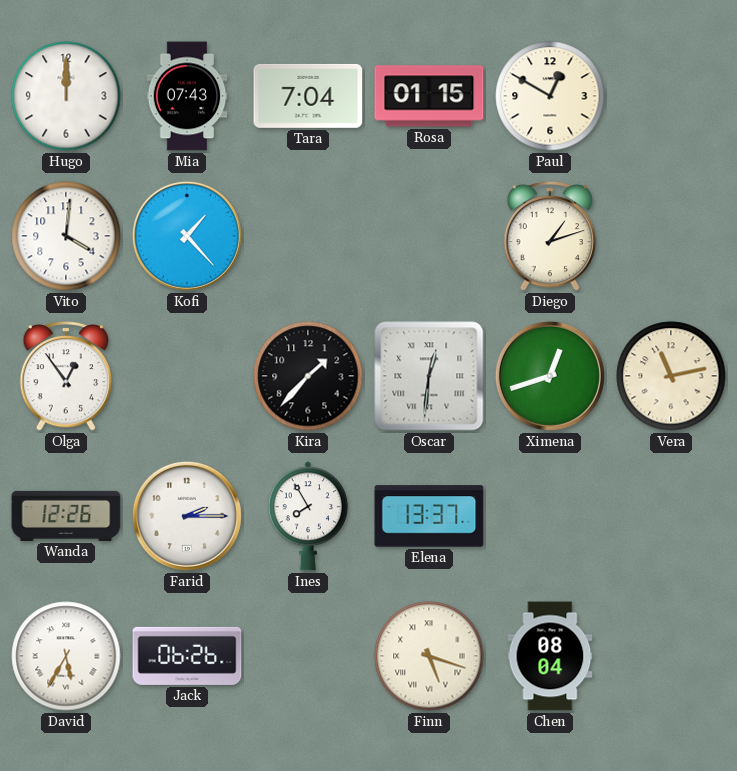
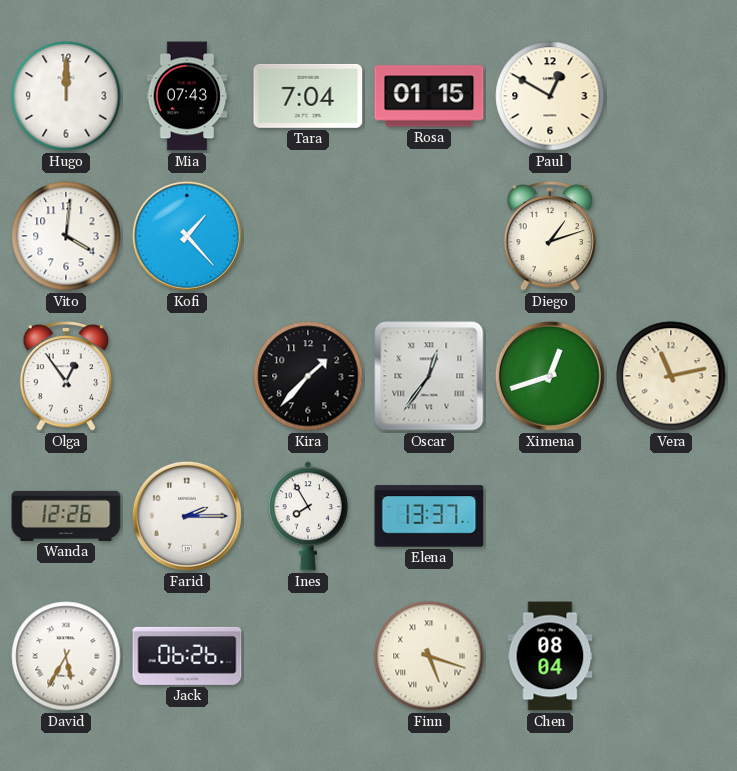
Oscar: 12:31 -> 12:36 (429, 376)
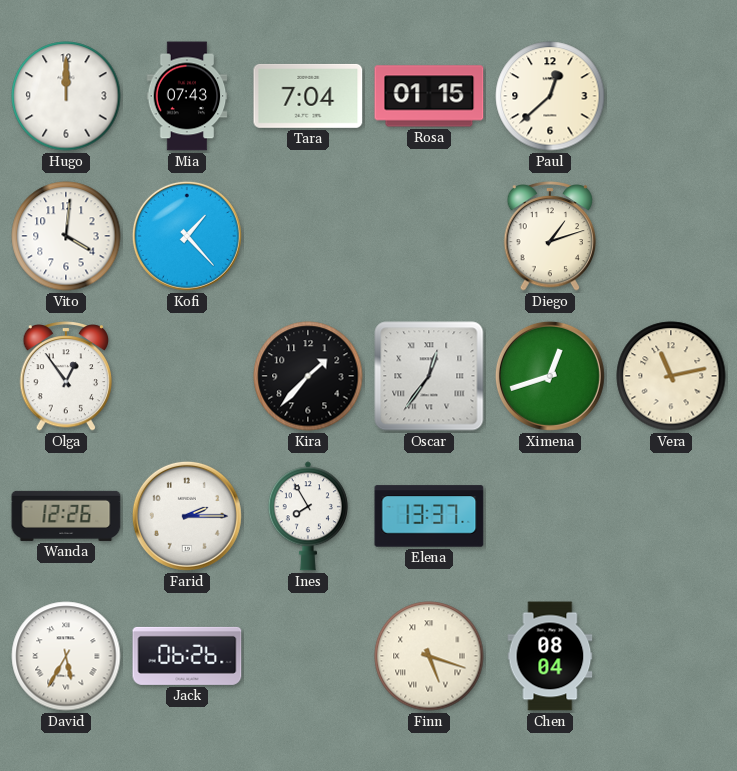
Paul: 12:50 -> 12:38 (550, 96)
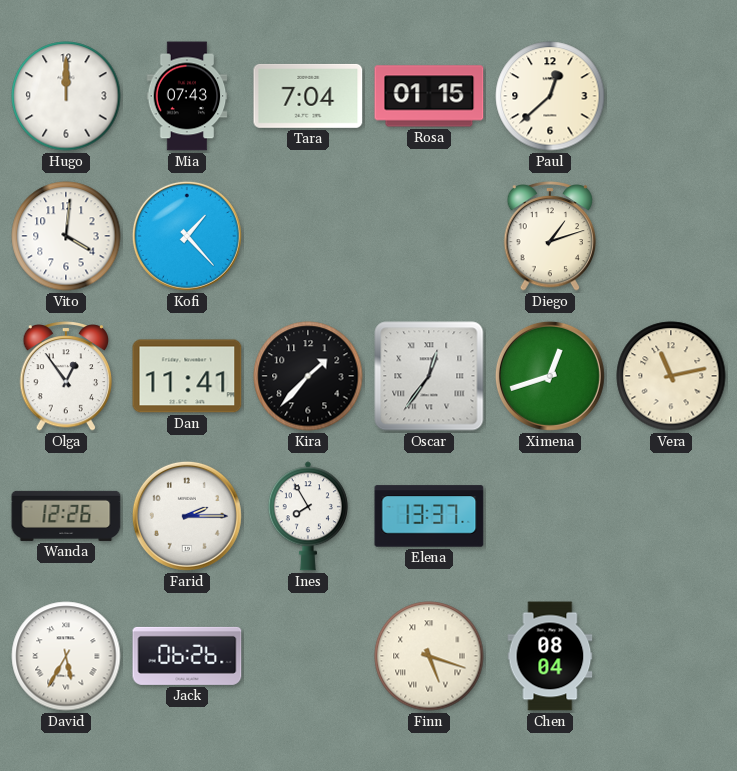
Dan: none -> 11:41 (187, 376)
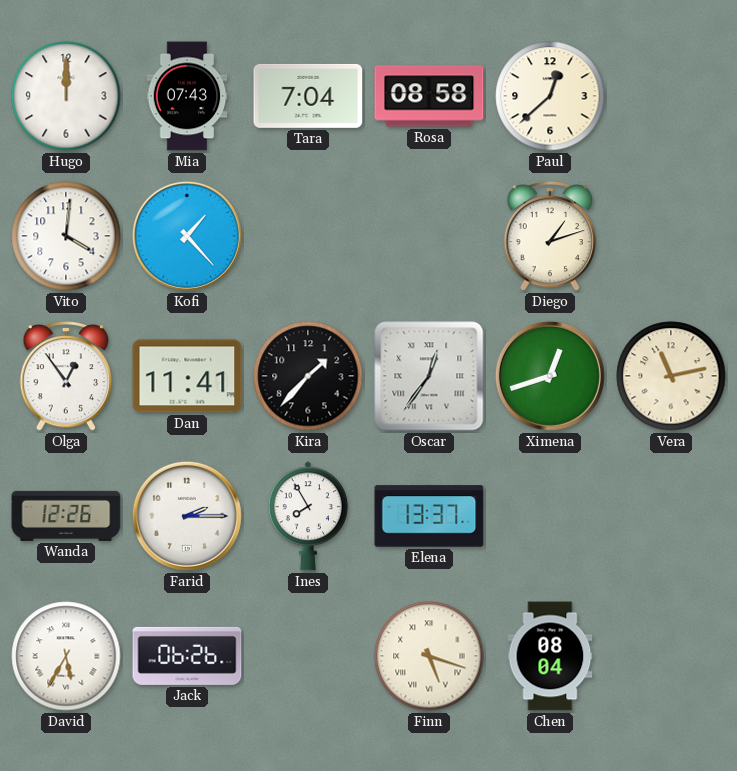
Rosa: 01:15 -> 08:58 (429, 96)
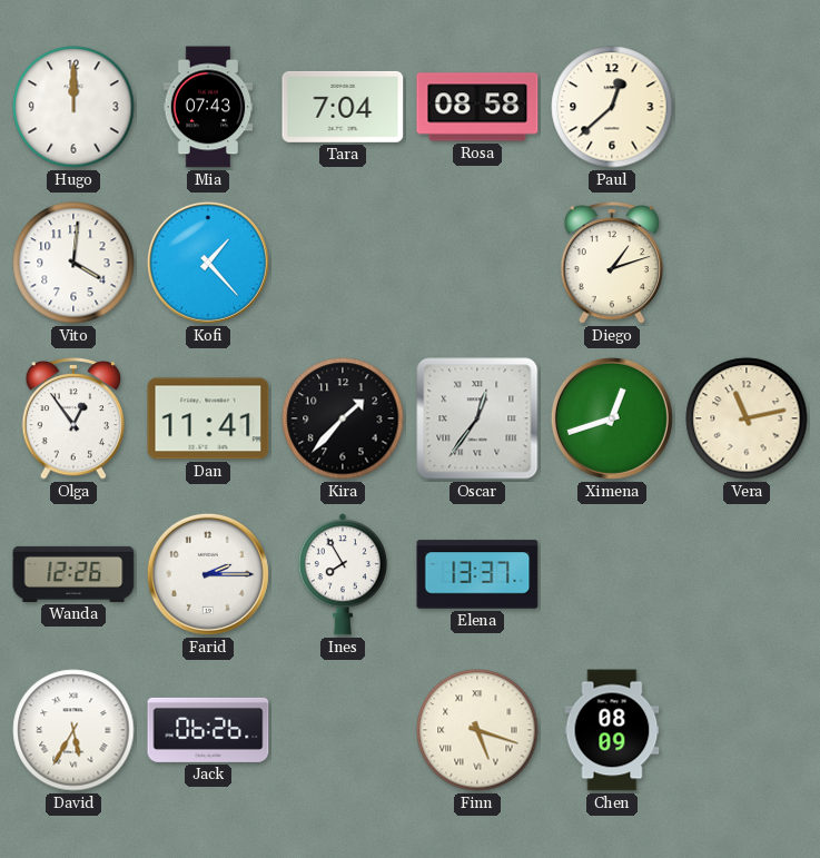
Chen: 08:04 -> 08:09 (612, 730)
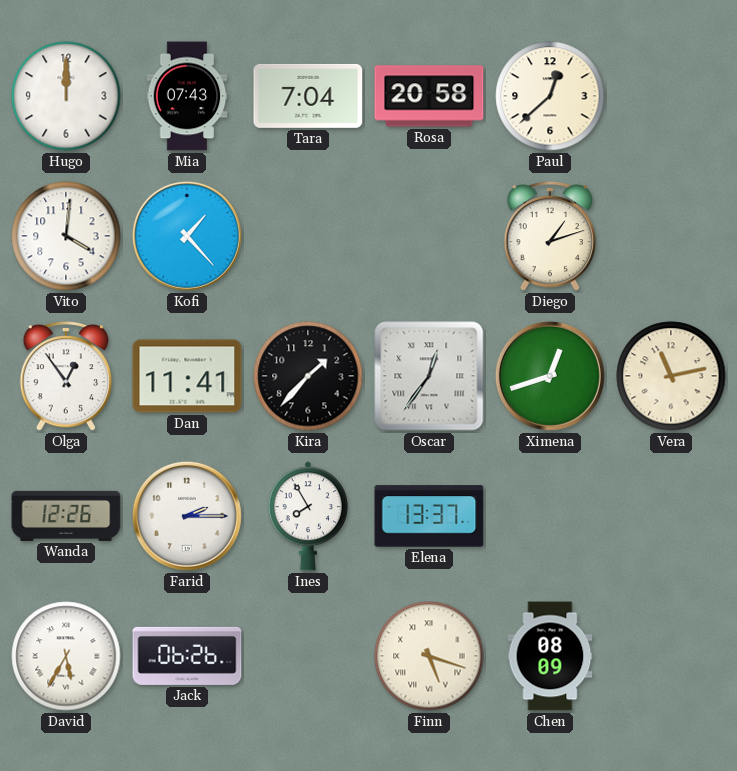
Rosa: 08:58 -> 20:58 (429, 96)
